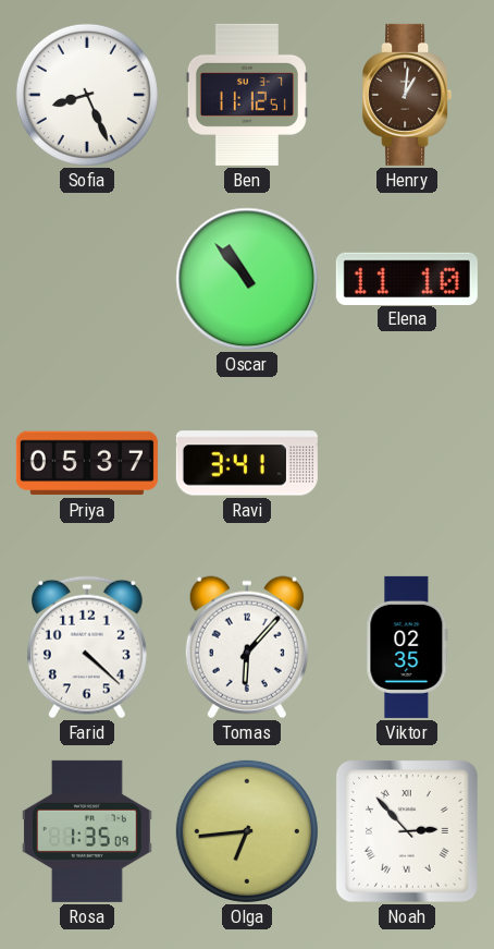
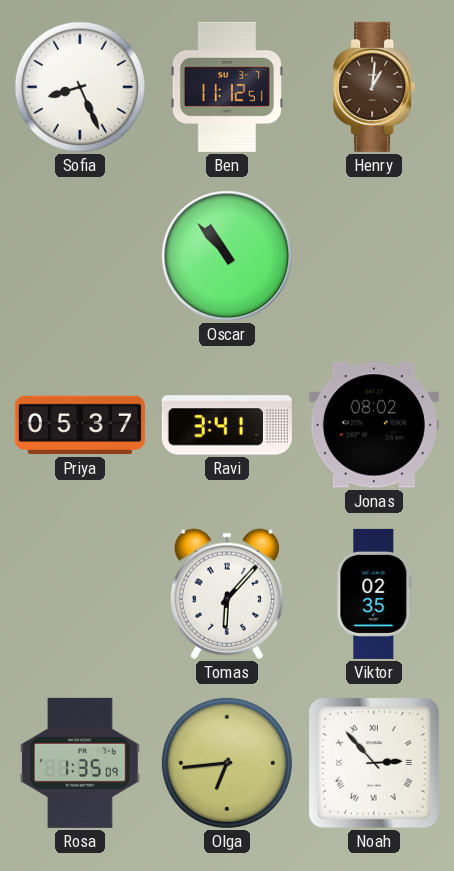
Elena: 11:10 -> none (407, 278)
Jonas: none -> 08:02 (374, 425)
Farid: 4:22 -> none (87, 647)
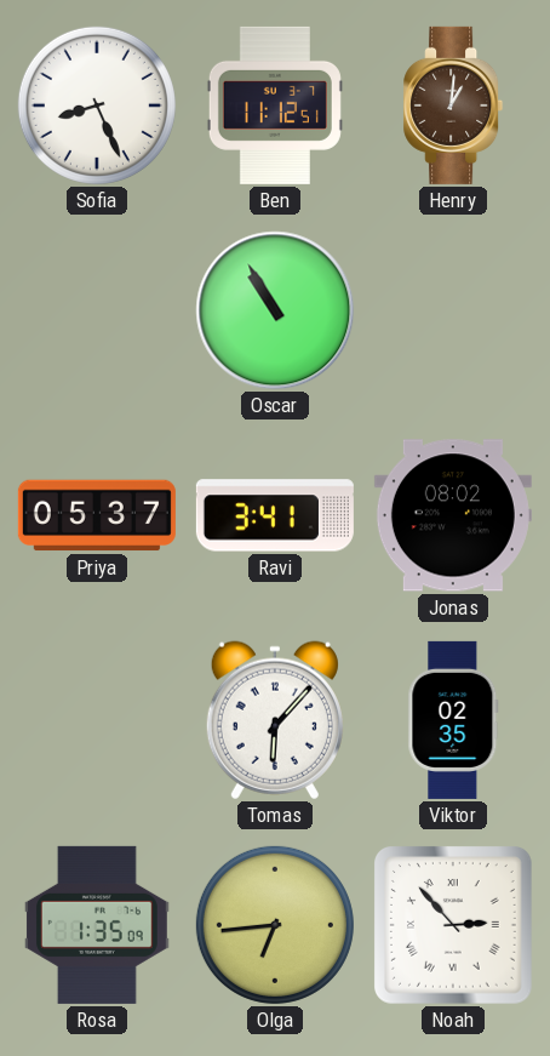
Oscar: 10:53 -> 10:55 (275, 310)
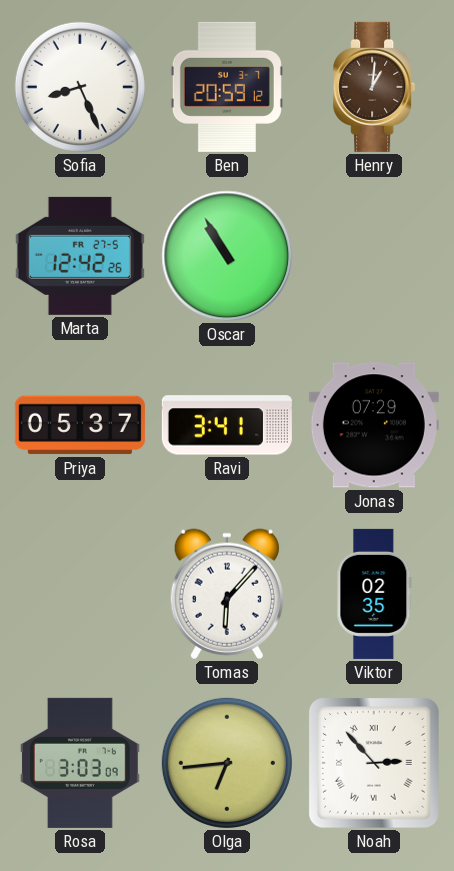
Ben: 11:12 -> 20:59 (227, 87)
Marta: none -> 12:42 (80, 256)
Jonas: 08:02 -> 07:29 (374, 425)
Rosa: 1:35 -> 3:03 (80, 763)
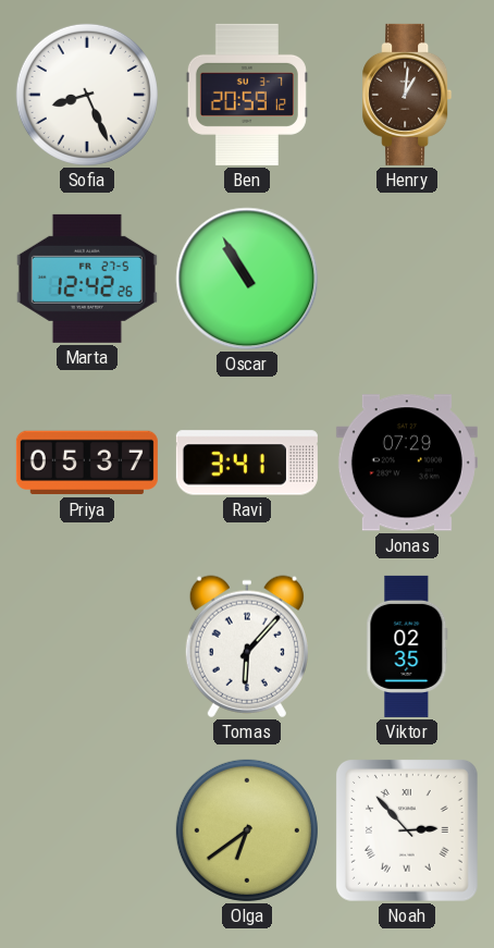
Rosa: 3:03 -> none (80, 763)
Olga: 6:44 -> 6:39 (247, 830)
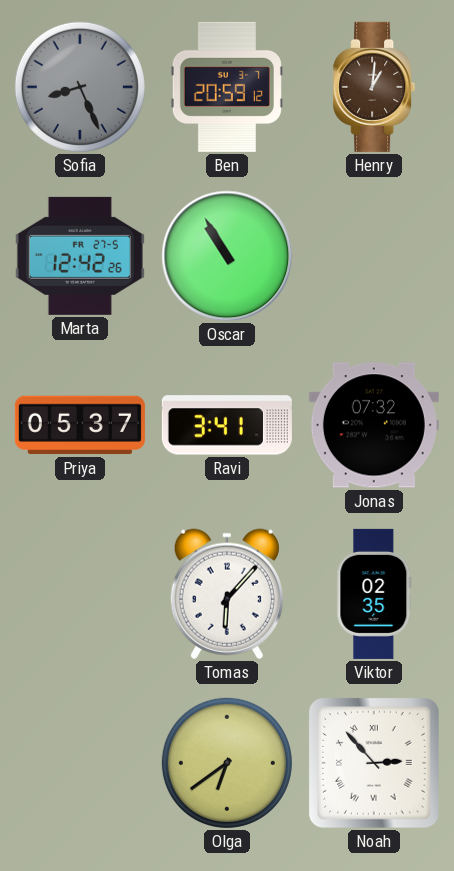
Sofia dial: white -> grey (80, 87)
Jonas: 07:29 -> 07:32 (374, 425)
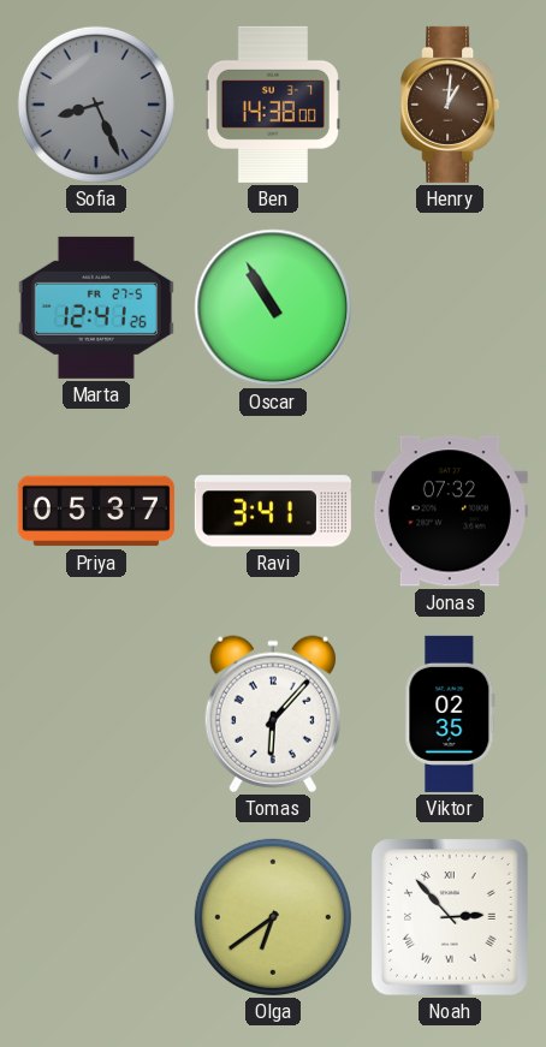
Ben: 20:59 -> 14:38 (273, 105)
Marta: 12:42 -> 12:41 (96, 308)
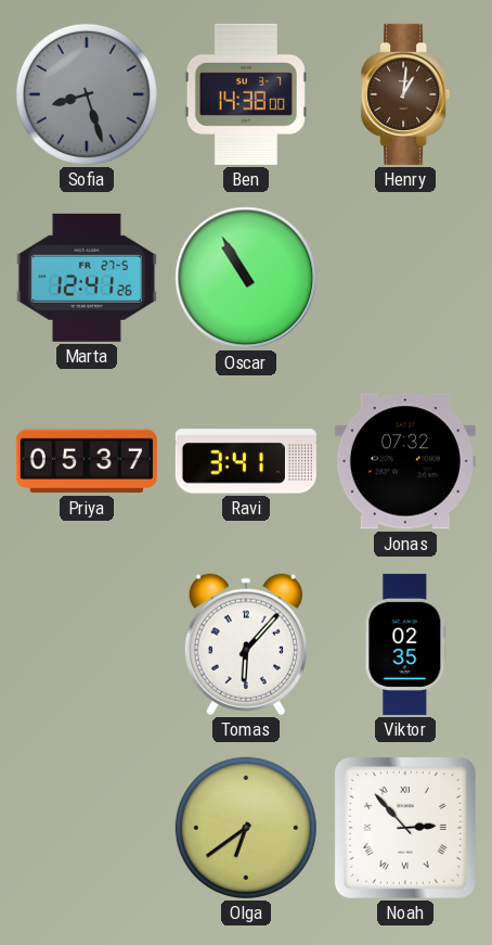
Sofia: 8:26 -> 8:27 (87, 94)
